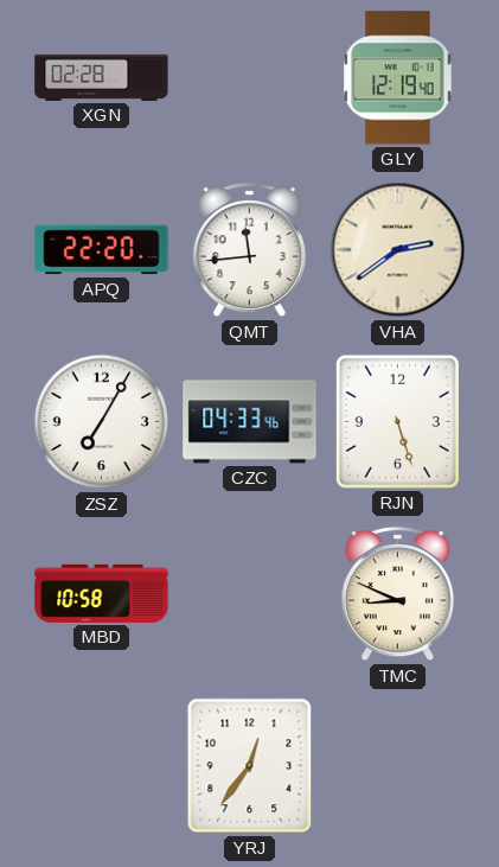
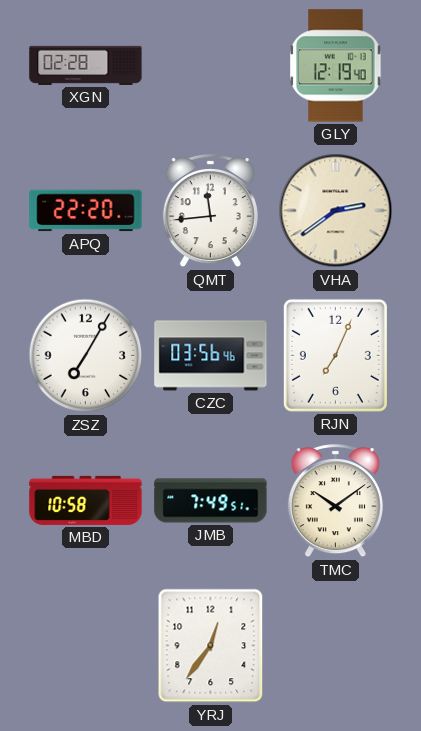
CZC: 04:33 -> 03:56 (211, 356)
RJN: 5:27 -> 7:04 (335, 355)
JMB: none -> 7:49 (211, 501)
TMC: 8:49 -> 10:09 (335, 502)
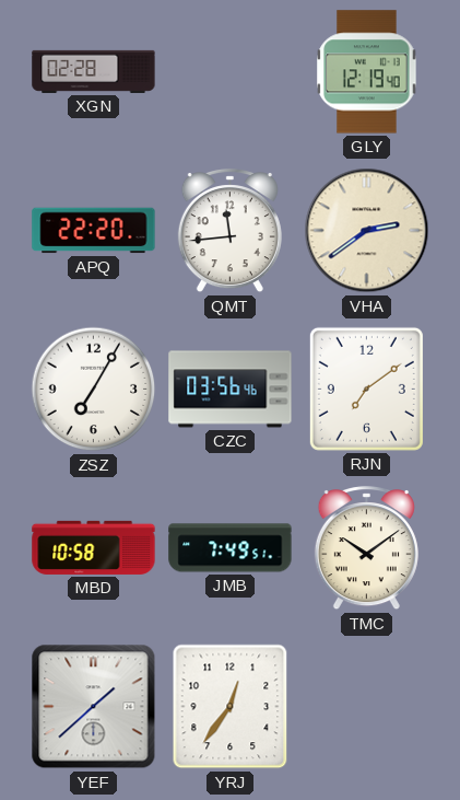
RJN: 7:04 -> 7:09 (366, 389)
YEF: none -> 1:38 (94, 707)
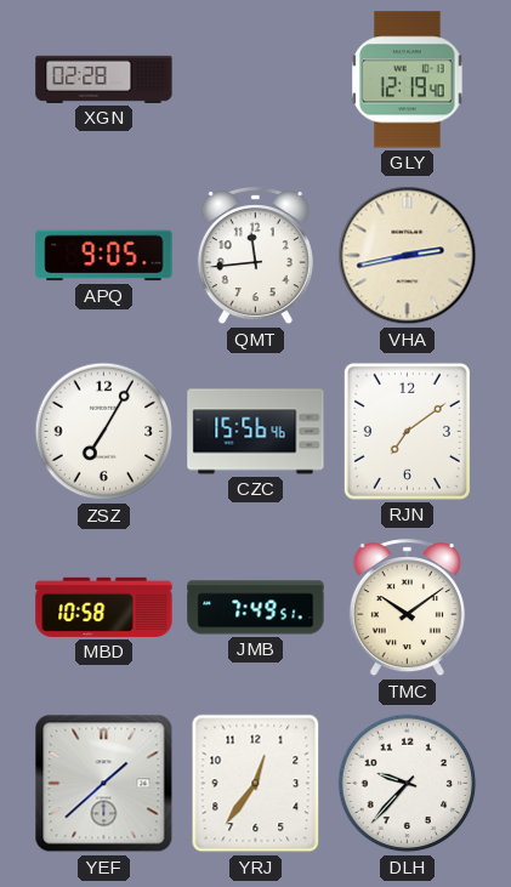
APQ: 22:20 -> 9:05 (104, 256)
VHA: 2:39 -> 2:43 (408, 256)
CZC: 03:56 -> 15:56 (256, 432)
DLH: none -> 9:37 (408, 784)
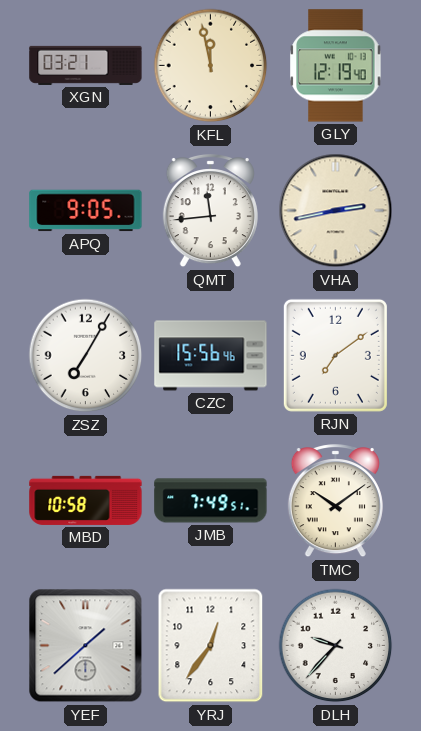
XGN: 02:28 -> 03:21 (86, 65)
KFL: none -> 11:58 (211, 66)
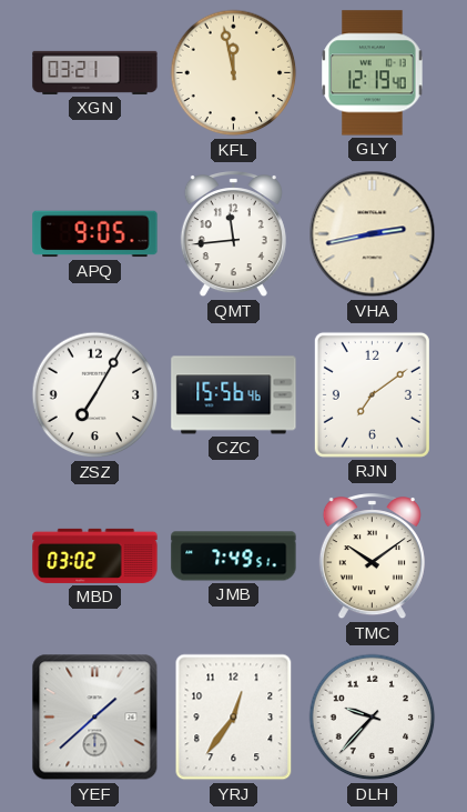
MBD: 10:58 -> 03:02 (95, 555)
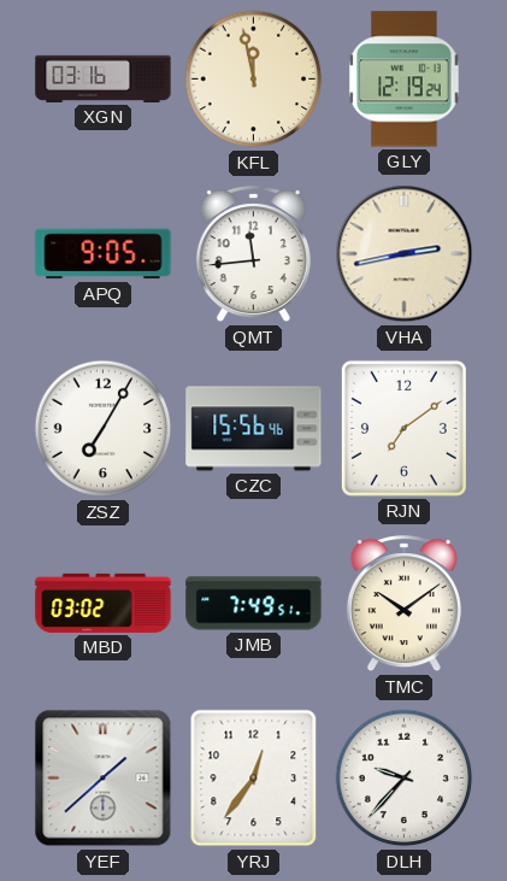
XGN: 03:21 -> 03:16 (104, 78)
GLY: 12:19:40 -> 12:19:24 (405, 80)
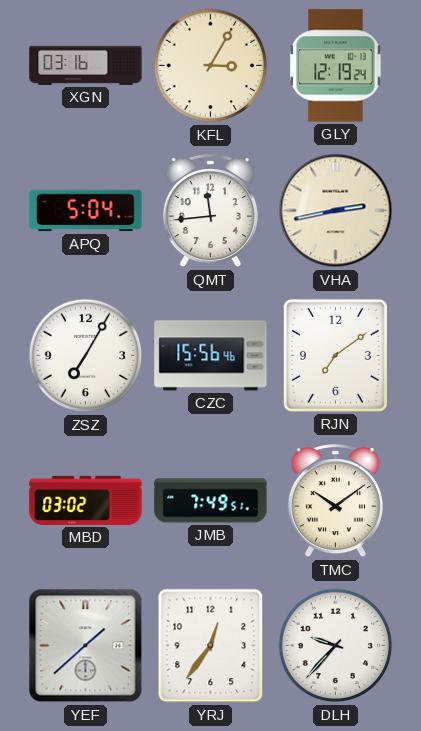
KFL: 11:58 -> 3:05 (211, 66)
APQ: 9:05 -> 5:04 (86, 211)
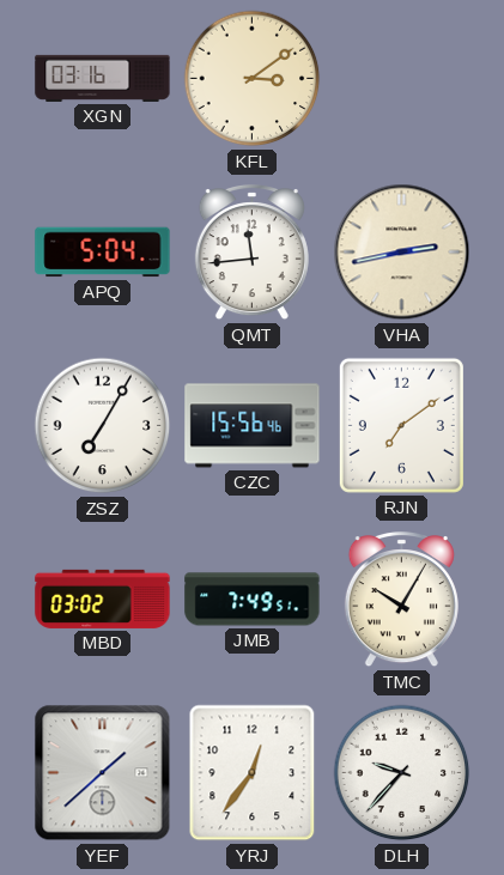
KFL: 3:05 -> 3:09 (253, 79)
GLY: 12:19 -> none (336, 66)
TMC: 10:09 -> 10:05 (401, 601)
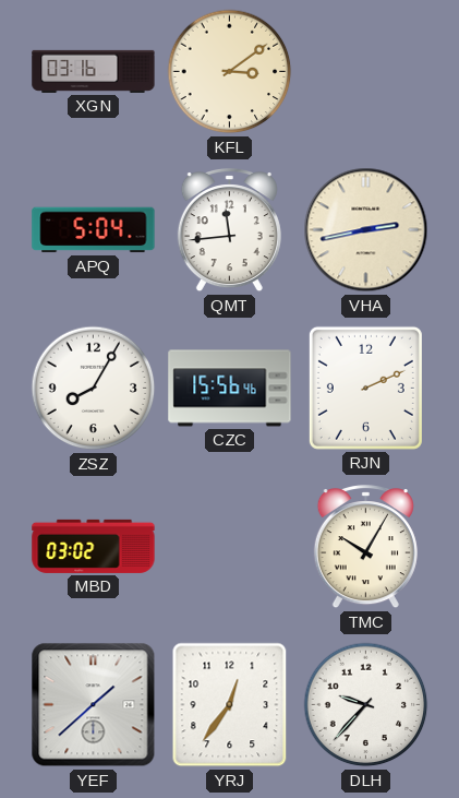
ZSZ: 7:05 -> 8:05 (94, 389)
RJN: 7:09 -> 2:11 (365, 388)
JMB: 7:49 -> none (253, 600)
